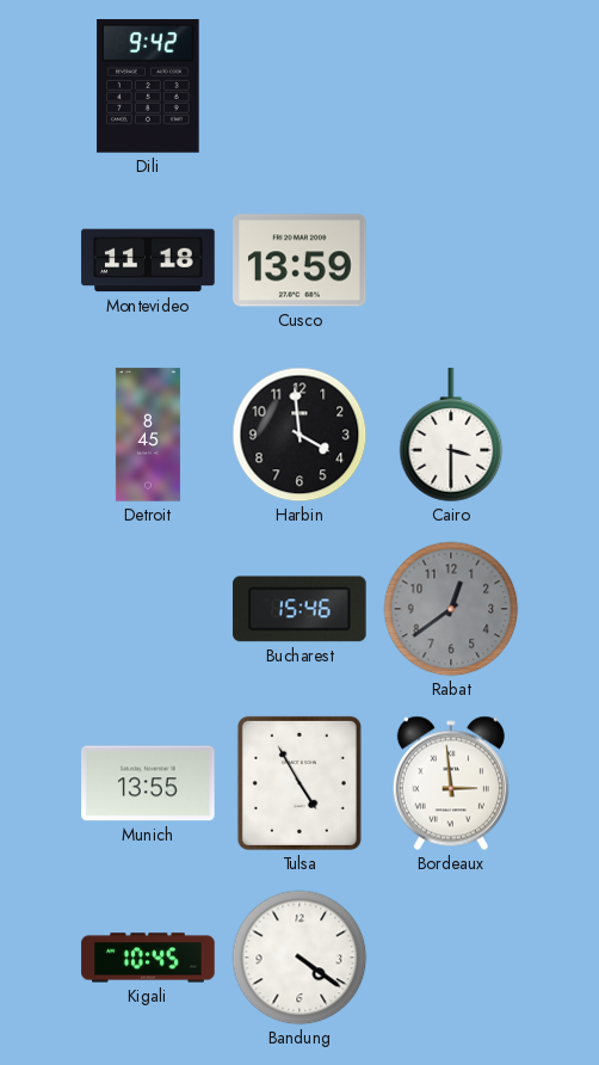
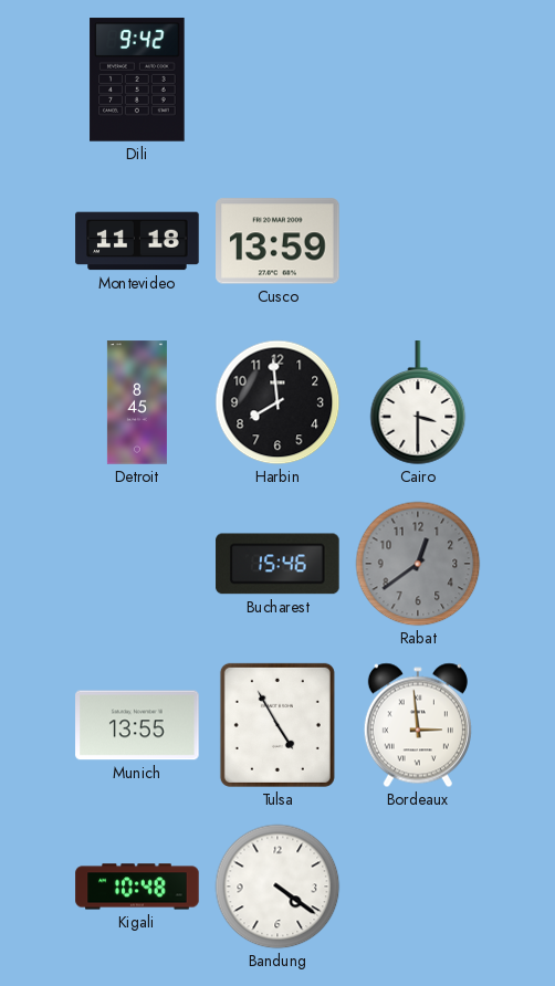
Harbin: 3:59 -> 7:59 (277, 402)
Kigali: 10:45 -> 10:48 (137, 887)
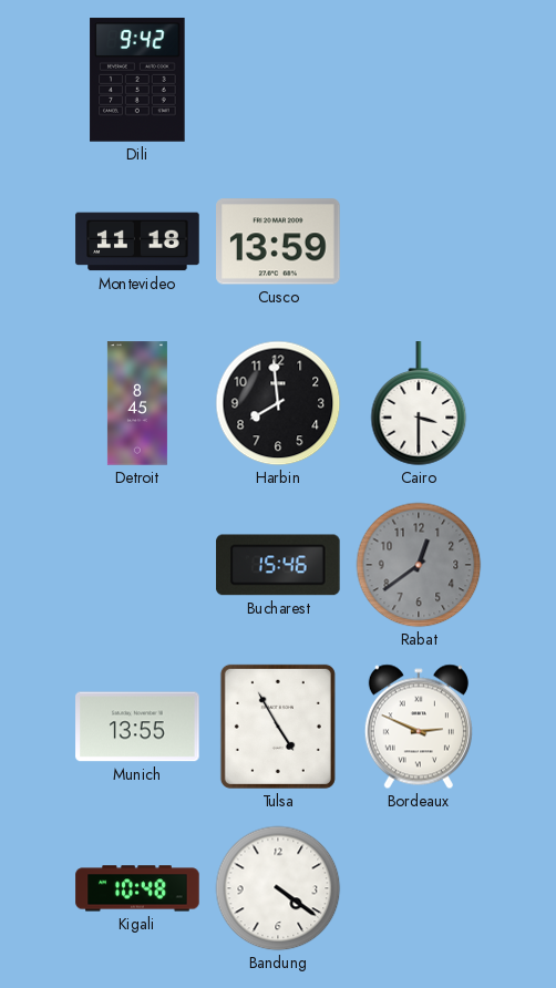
Bordeaux: 2:59 -> 2:49 (419, 727)
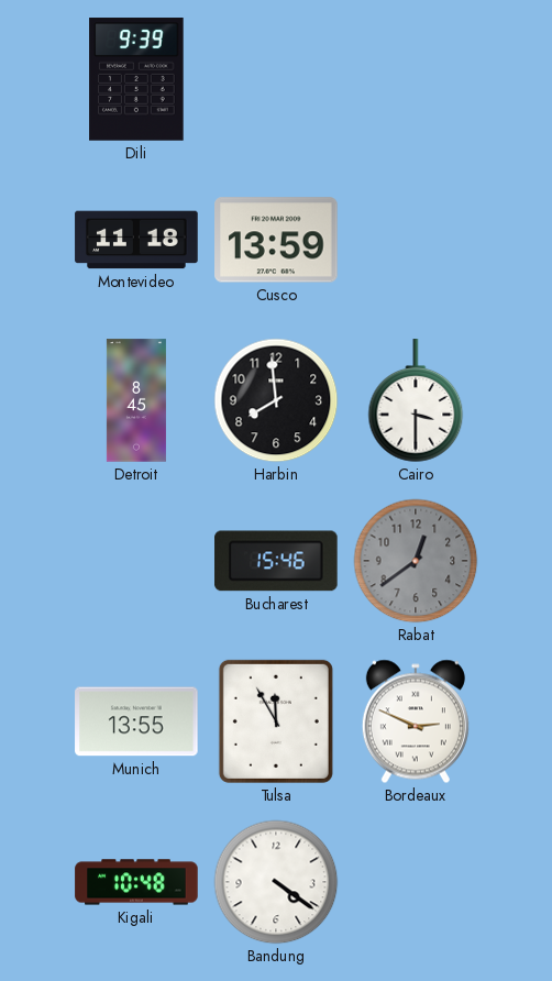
Dili: 9:42 -> 9:39 (136, 79)
Tulsa: 4:55 -> 11:55 (276, 721)
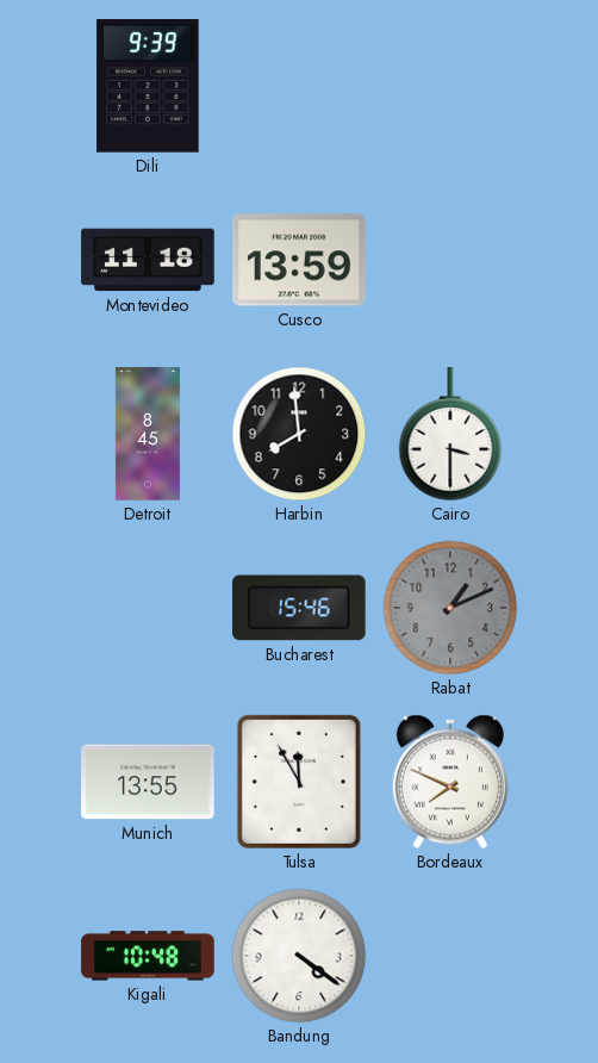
Rabat: 12:39 -> 1:11 (450, 608)
Bordeaux: 2:49 -> 7:49 (450, 782)
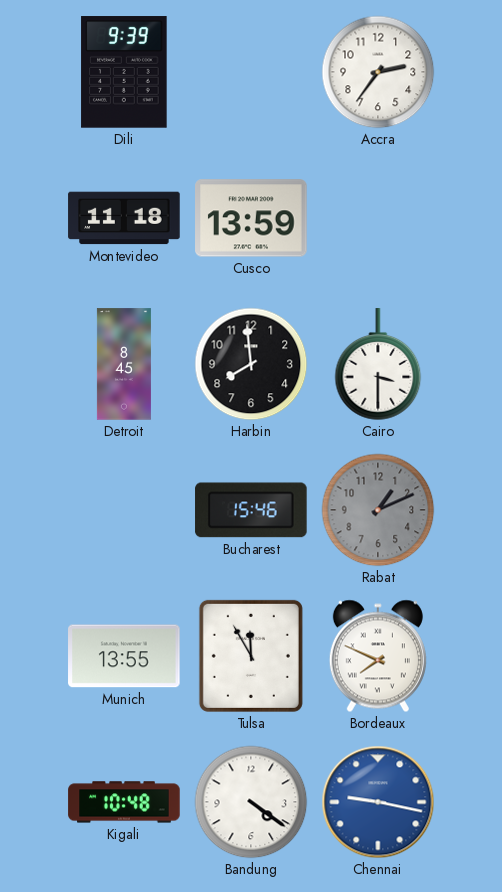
Accra: none -> 2:36 (378, 72)
Chennai: none -> 9:17 (378, 802)
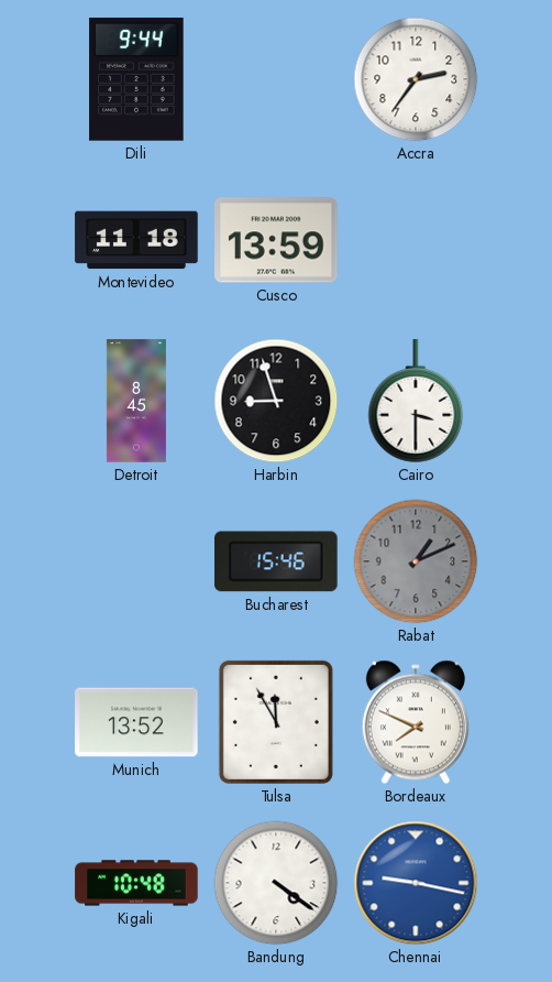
Dili: 9:39 -> 9:44 (136, 79)
Harbin: 7:59 -> 8:57 (276, 401)
Munich: 13:55 -> 13:52 (136, 722)
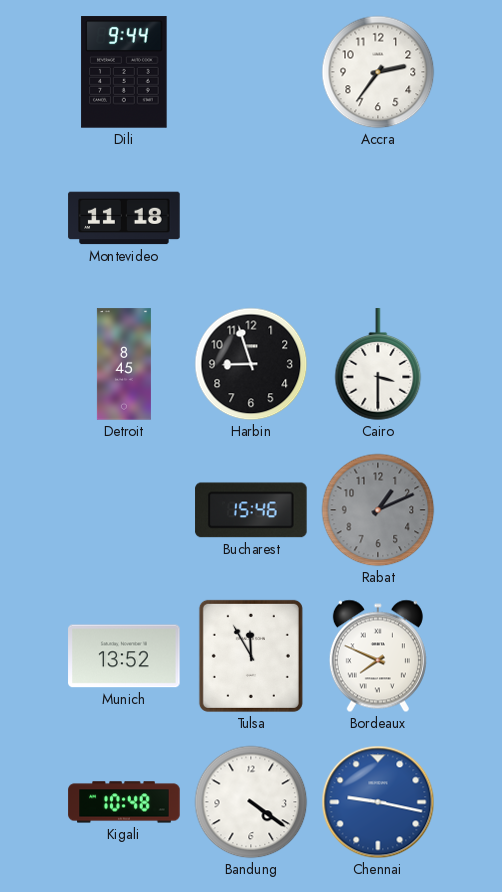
Cusco: 13:59 -> none (276, 240)
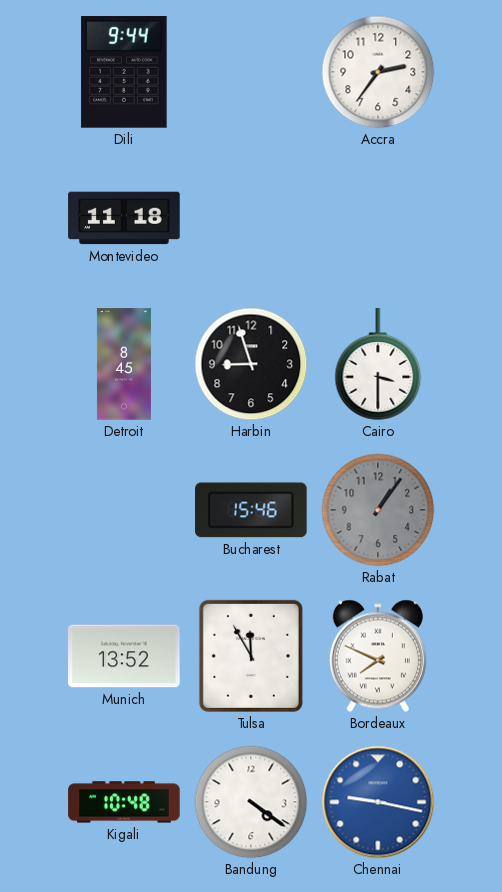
Rabat: 1:11 -> 1:06 (378, 510)
